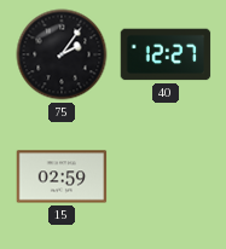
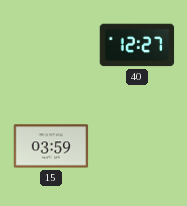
75: 2:06 -> none (62, 54)
15: 02:59 -> 03:59 (51, 146)
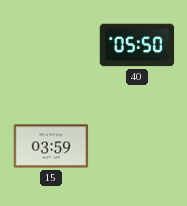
40: 12:27 -> 05:50 (137, 45)
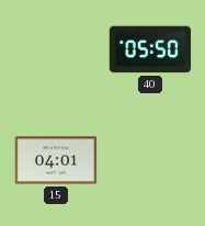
15: 03:59 -> 04:01 (56, 160)
